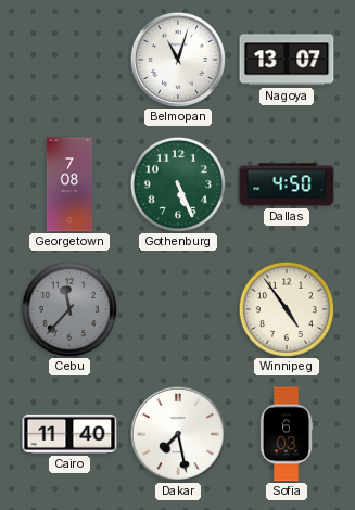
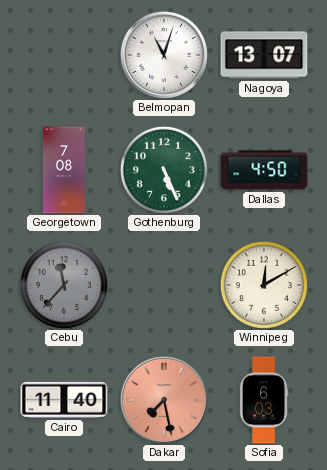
Winnipeg: 4:54 -> 12:10 (264, 285)
Dakar dial: white -> salmon (164, 400)
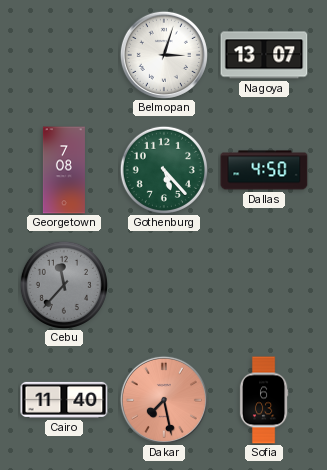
Belmopan: 11:03 -> 3:03 (164, 55)
Gothenburg: 5:26 -> 5:23 (164, 170)
Winnipeg: 12:10 -> none (264, 285)
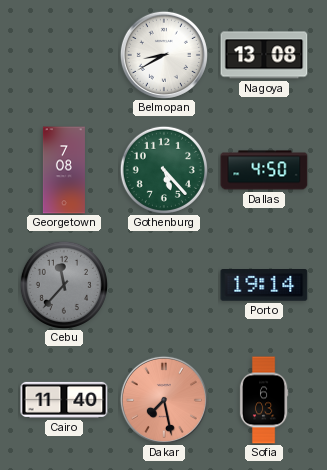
Belmopan: 3:03 -> 8:40 (164, 55)
Nagoya: 13:07 -> 13:08 (264, 55)
Porto: none -> 19:14 (264, 286)
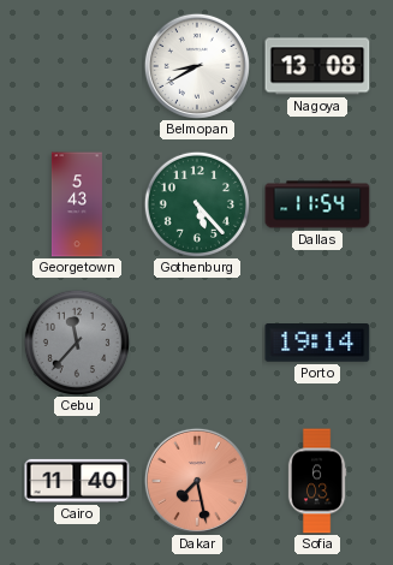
Georgetown: 7:08 -> 5:43 (77, 204)
Dallas: 4:50 -> 11:54 (317, 204)
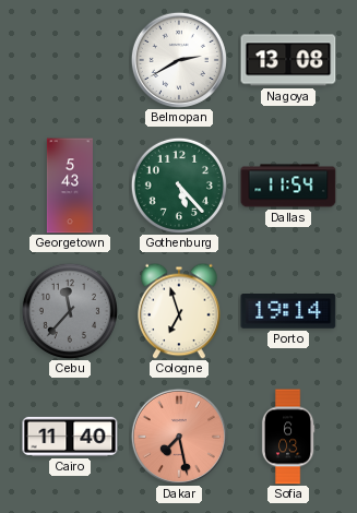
Belmopan: 8:40 -> 2:40 (179, 60)
Cologne: none -> 6:57 (179, 311)
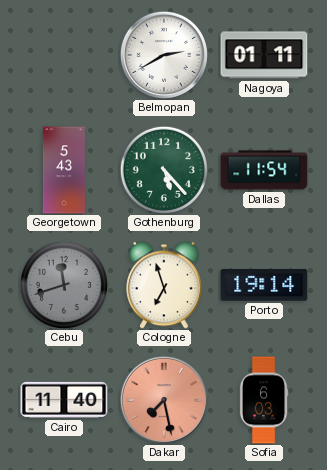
Nagoya: 13:08 -> 01:11 (264, 55)
Cebu: 11:37 -> 11:42 (64, 285)
